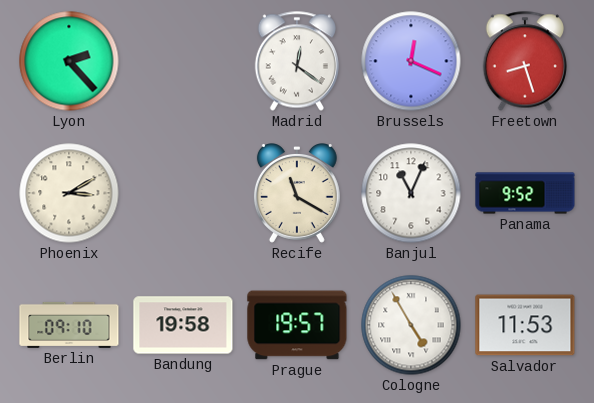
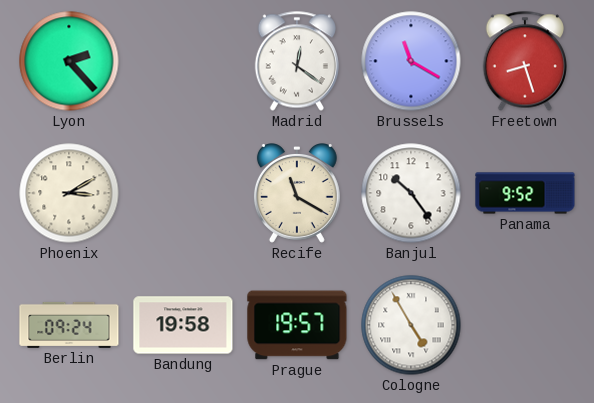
Brussels: 12:19 -> 11:20 (411, 61)
Banjul: 11:04 -> 10:24 (411, 193)
Berlin: 09:10 -> 09:24 (69, 325)
Salvador: 11:53 -> none (525, 325)
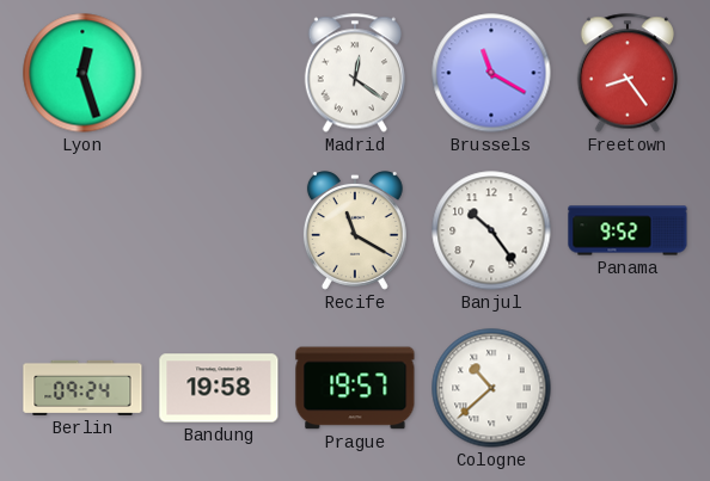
Lyon: 2:23 -> 12:27 (82, 73)
Freetown: 8:27 -> 8:24 (628, 73)
Phoenix: 3:10 -> none (69, 193)
Cologne: 4:55 -> 10:38 (491, 388)
